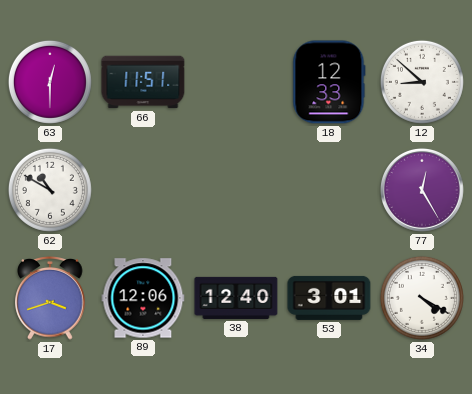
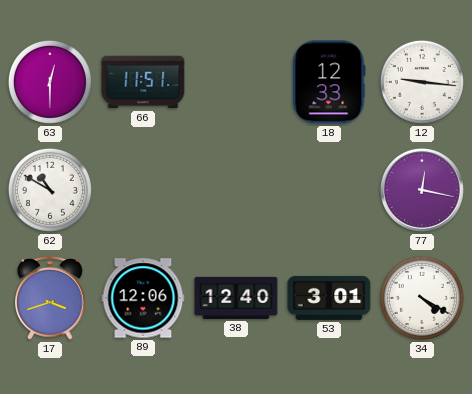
12: 8:52 -> 9:16 (422, 82)
77: 12:25 -> 12:17 (422, 190)
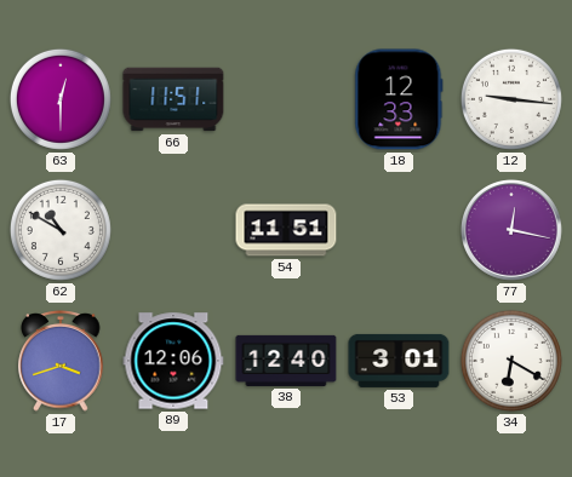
54: none -> 11:51 (286, 230)
34: 4:20 -> 6:20 (511, 361)
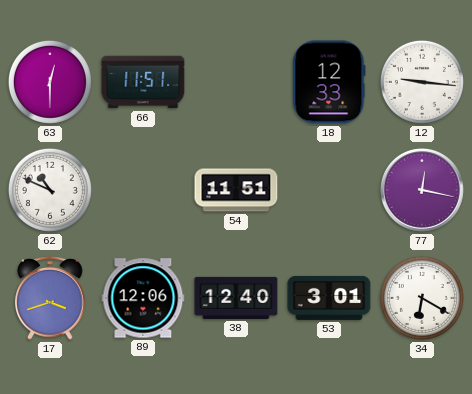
62: 10:50 -> 10:49 (50, 190)
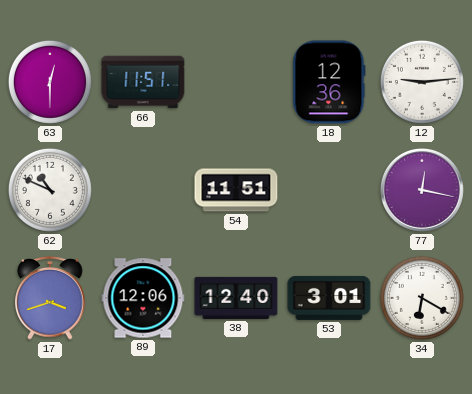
18: 12:33 -> 12:36 (329, 82)
12: 9:16 -> 9:14 (422, 82)
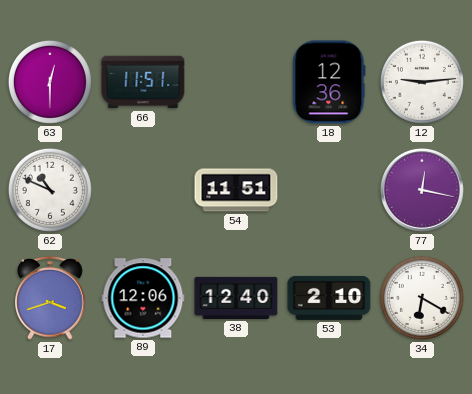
53: 3:01 -> 2:10 (329, 298)
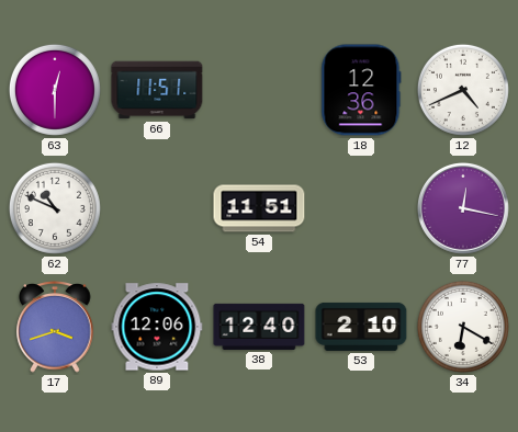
12: 9:14 -> 4:41 (463, 90)
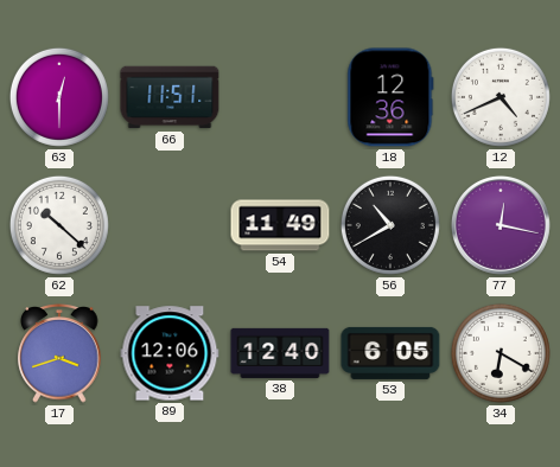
62: 10:49 -> 10:22 (59, 225)
54: 11:51 -> 11:49 (280, 225)
56: none -> 10:40 (390, 225)
53: 2:10 -> 6:05 (390, 353)
